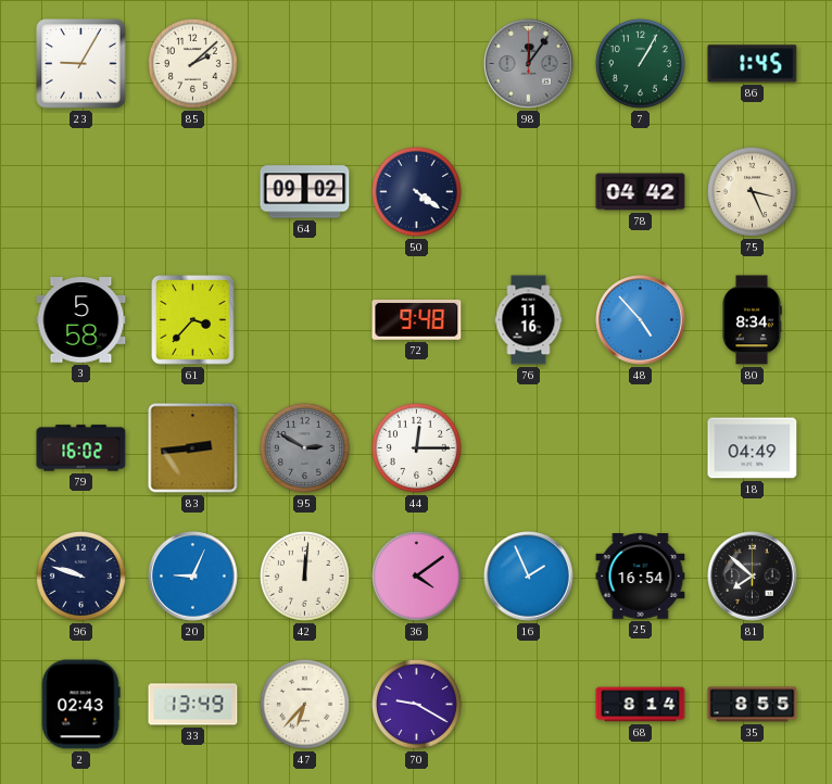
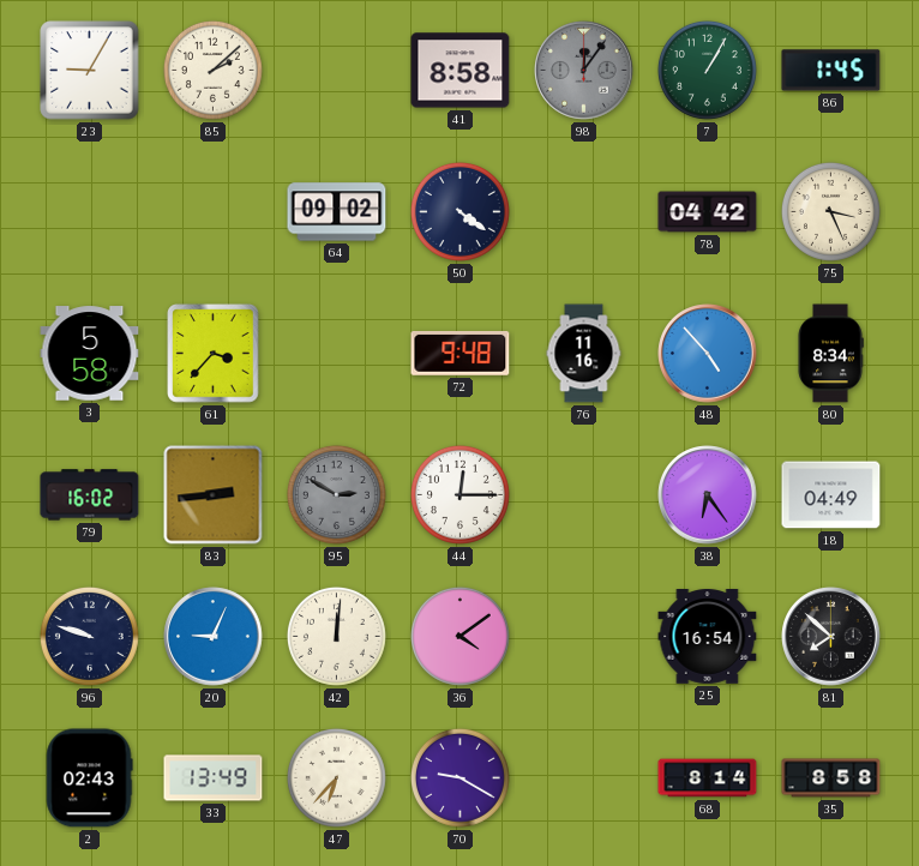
41: none -> 8:58 (461, 71)
38: none -> 6:24 (708, 495)
16: 1:56 -> none (529, 577)
35: 8:55 -> 8:58 (831, 778)
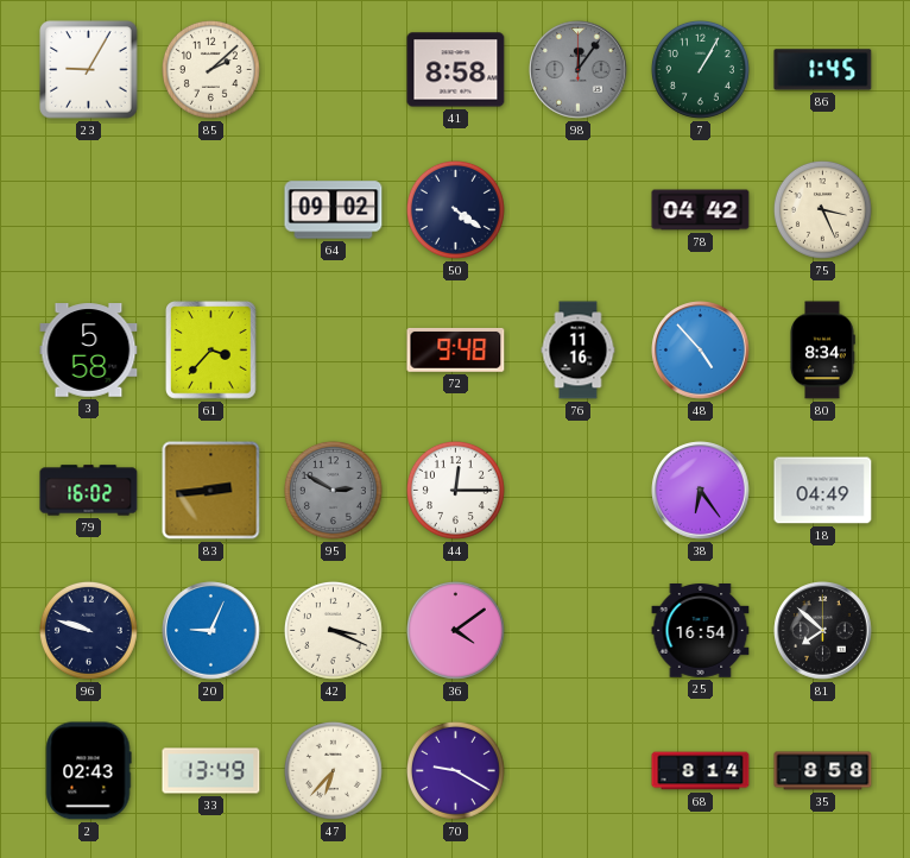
42: 12:01 -> 3:19 (333, 630)
